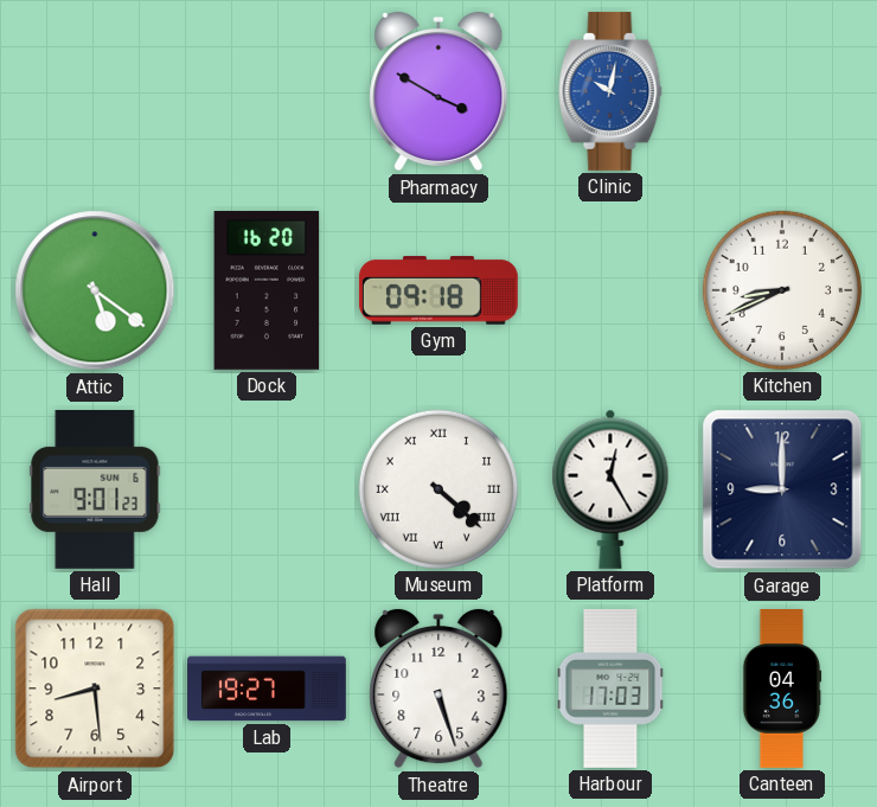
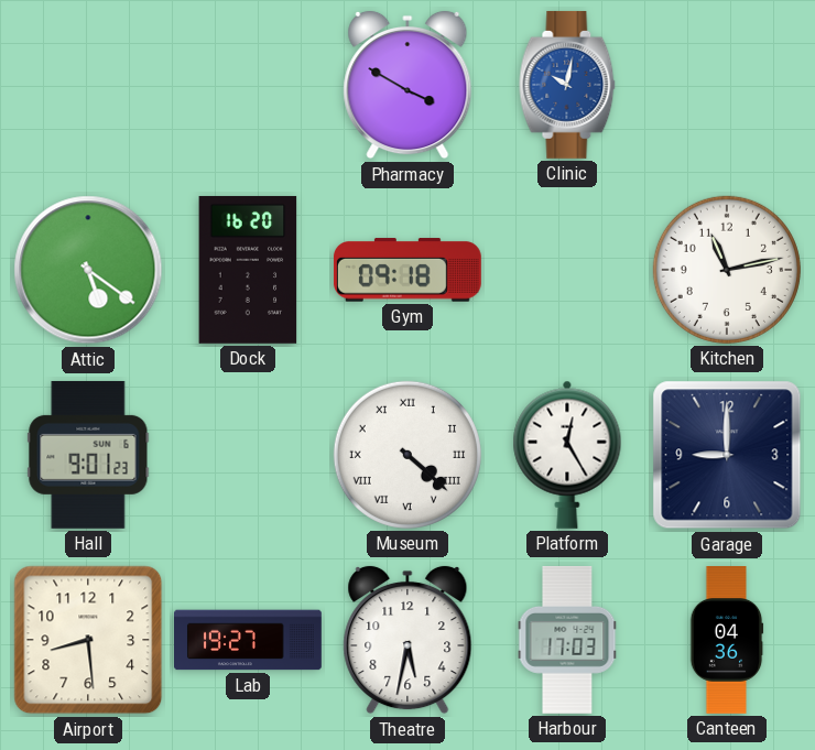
Kitchen: 8:41 -> 11:13 (727, 270)
Theatre: 5:27 -> 5:32 (407, 640)
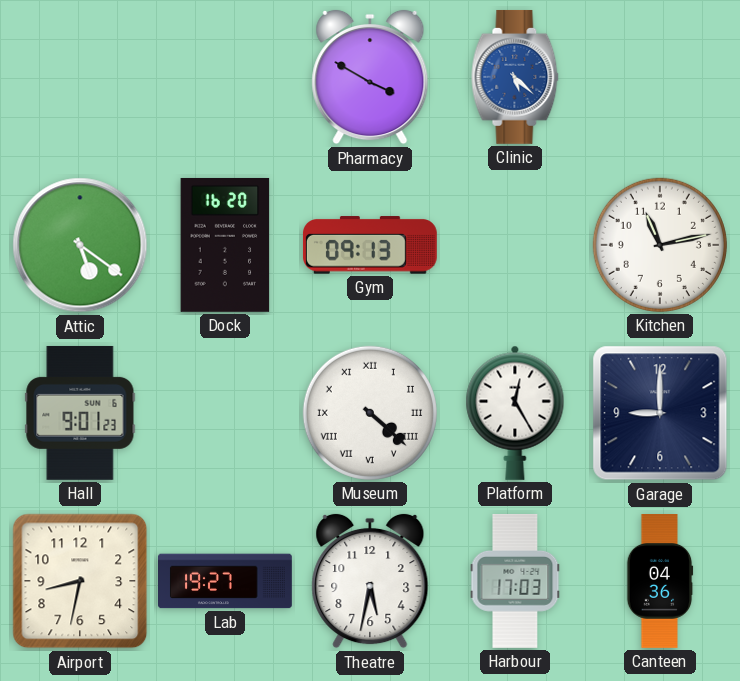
Clinic: 10:02 -> 5:22 (515, 77)
Gym: 09:18 -> 09:13 (370, 245)
Airport: 8:29 -> 8:32 (80, 581)
